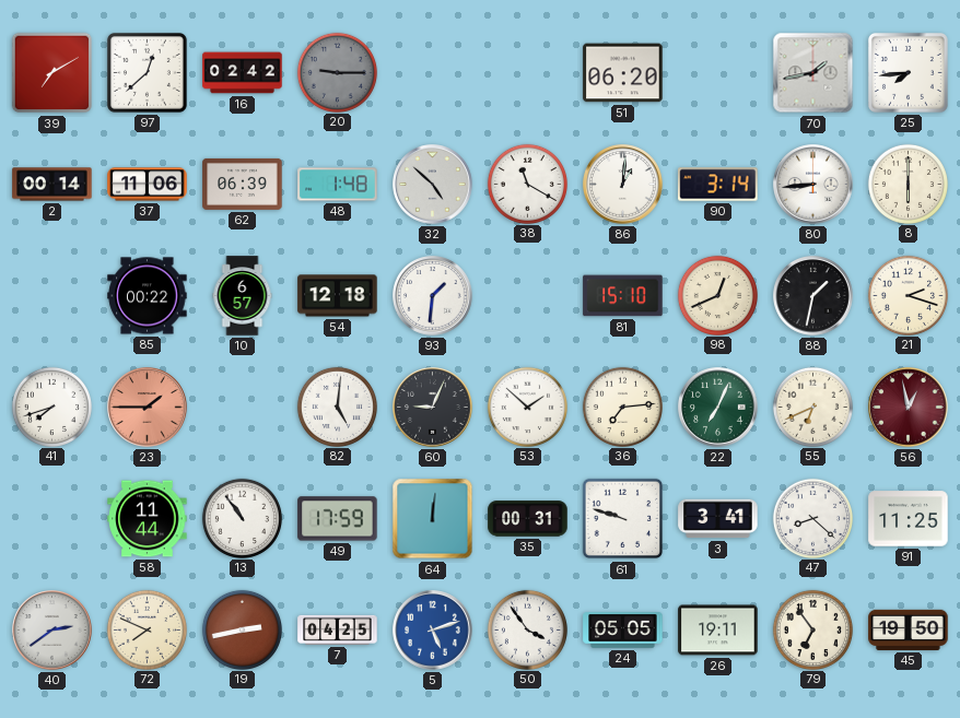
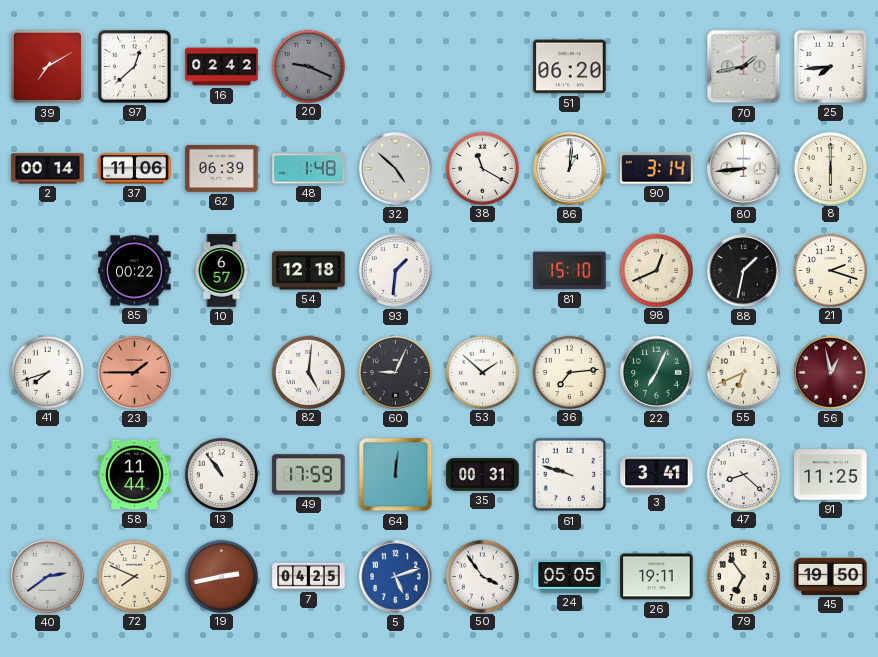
20: 9:15 -> 9:19 (308, 66)
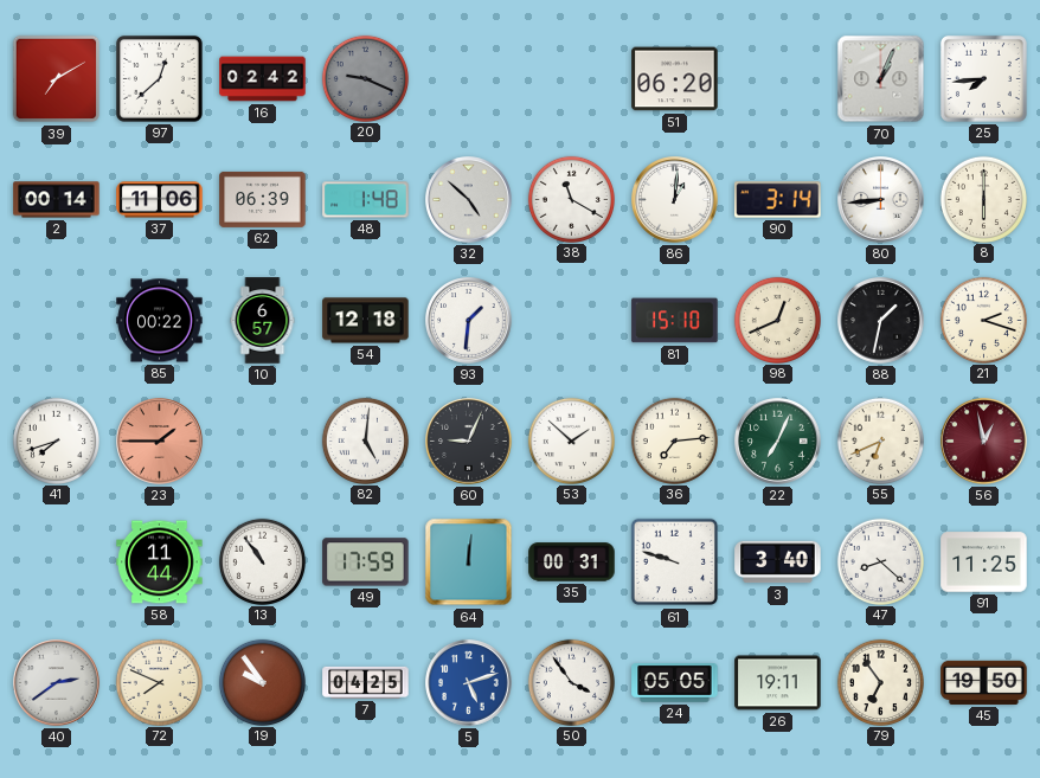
70: 1:43 -> 1:04 (881, 79)
3: 3:41 -> 3:40 (778, 562)
19: 2:43 -> 9:54 (262, 682)
